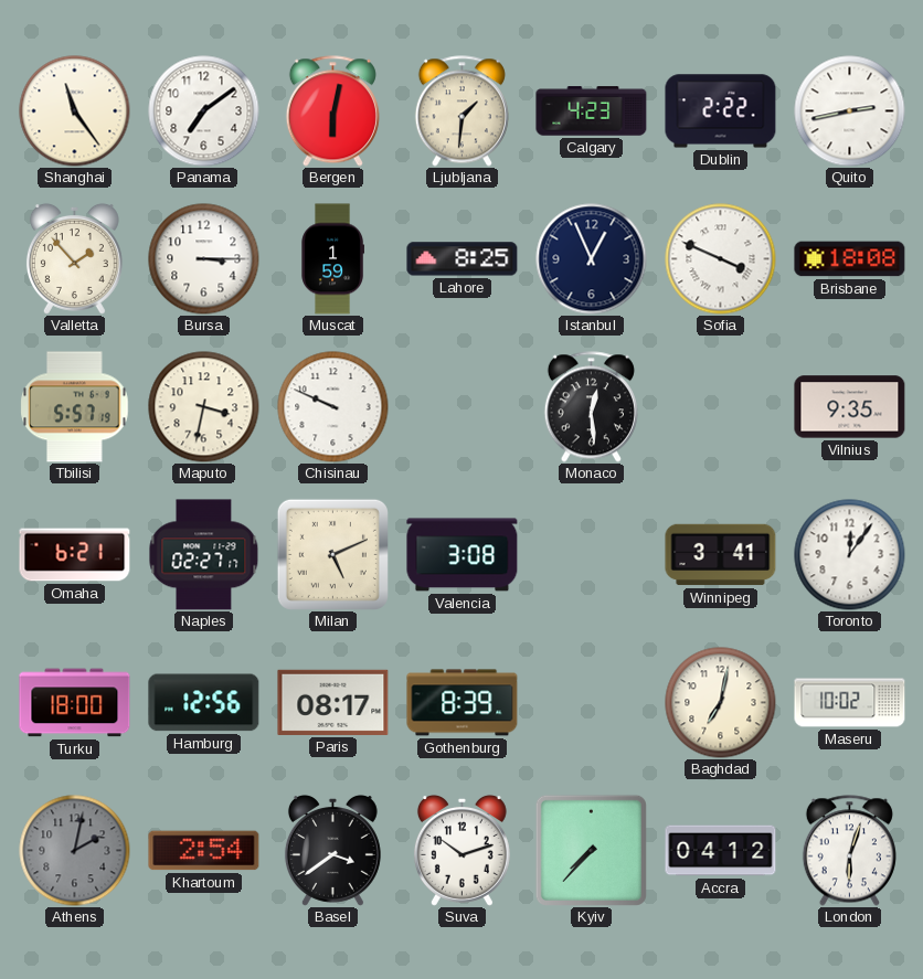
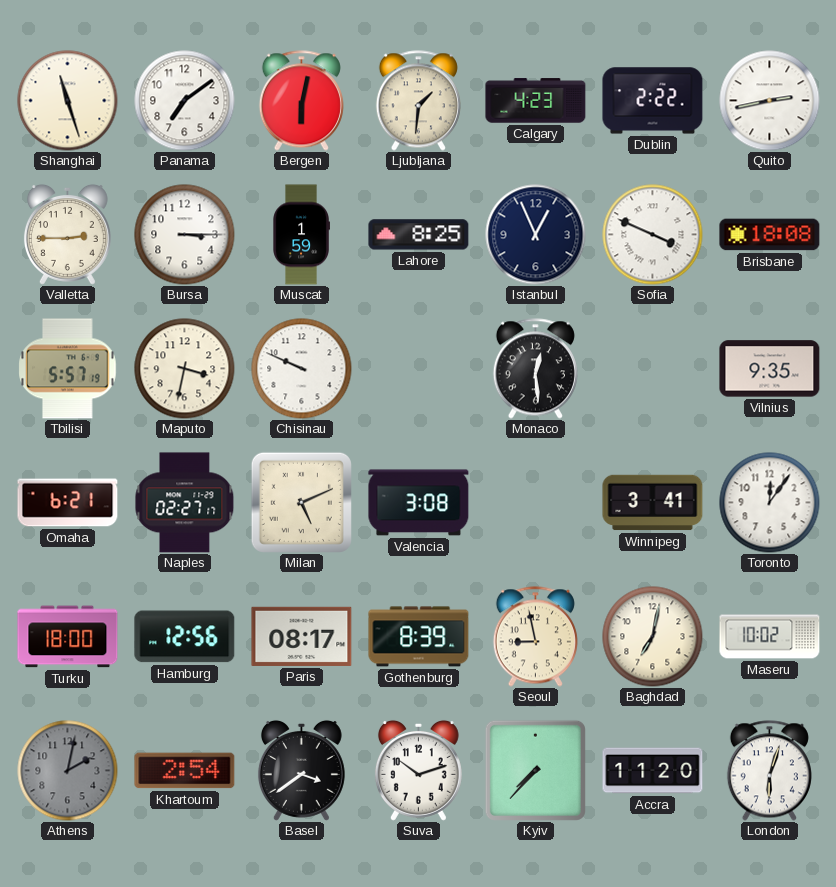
Shanghai: 11:24 -> 11:27 (68, 101)
Valletta: 1:53 -> 2:45 (67, 234)
Seoul: none -> 8:58 (535, 637)
Accra: 04:12 -> 11:20 (653, 771)
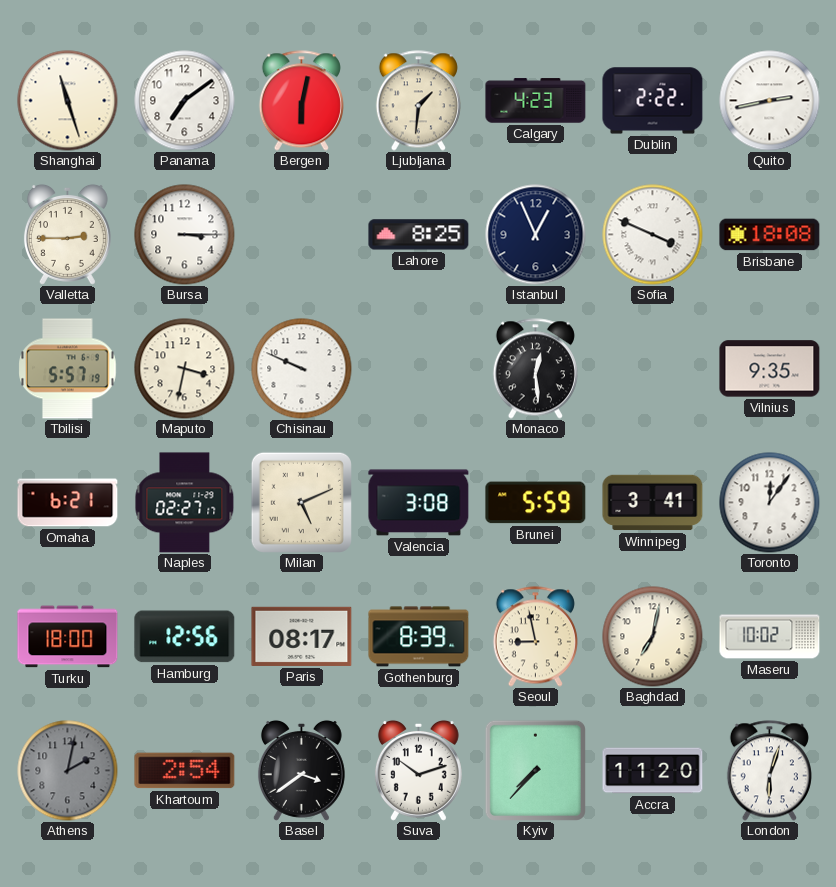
Muscat: 1:59 -> none (301, 235)
Brunei: none -> 5:59 (536, 503)
